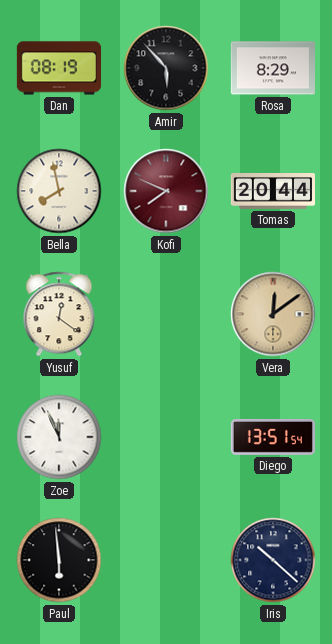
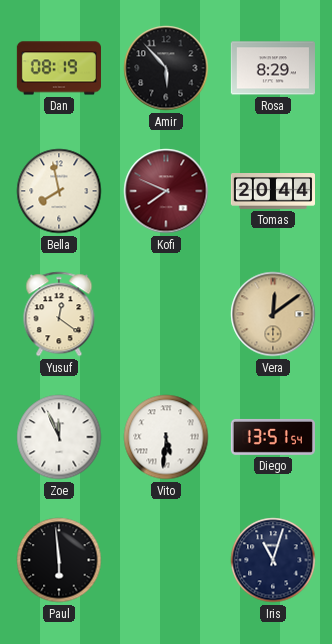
Vito: none -> 5:31 (166, 437)
Iris: 10:22 -> 11:03 (273, 560)
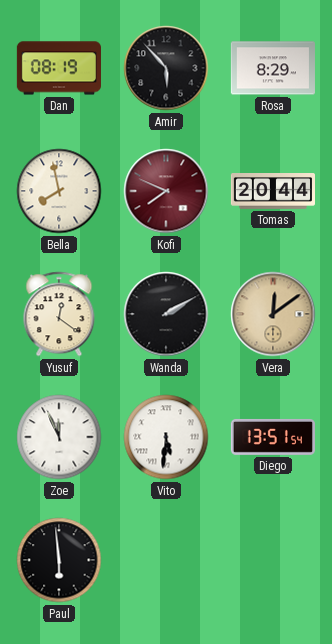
Wanda: none -> 2:10 (166, 314)
Iris: 11:03 -> none (273, 560)
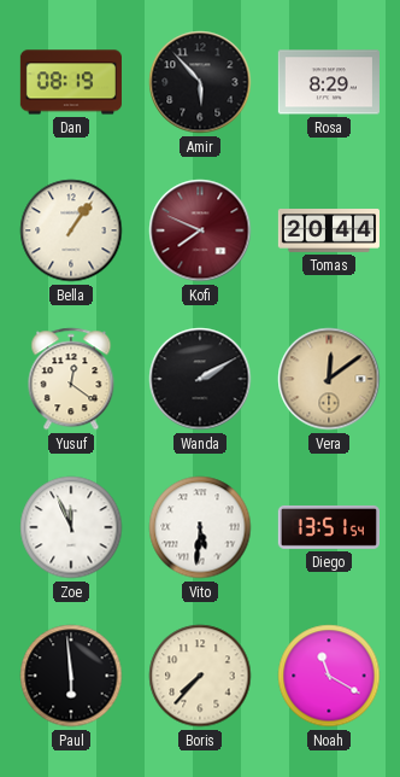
Bella: 7:58 -> 1:06 (71, 230)
Boris: none -> 7:37 (200, 676)
Noah: none -> 11:20 (329, 676)
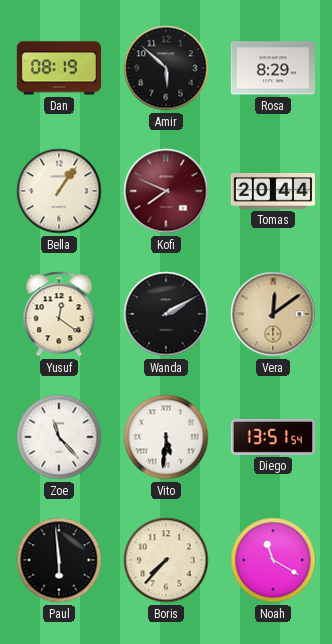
Amir: 5:53 -> 5:52 (166, 68)
Zoe: 11:56 -> 11:23 (59, 437)
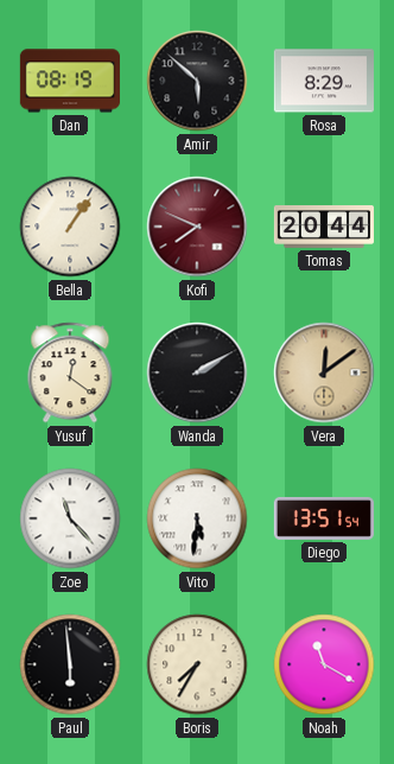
Boris: 7:37 -> 7:35 (197, 664)
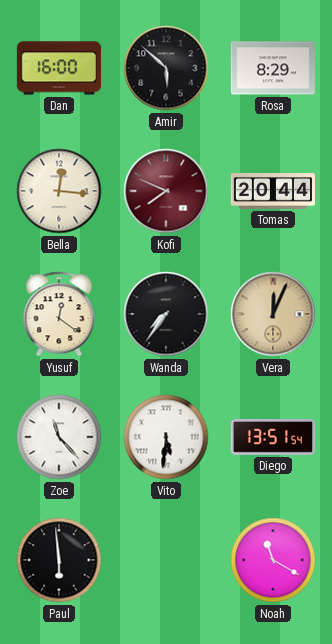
Dan: 08:19 -> 16:00 (58, 68)
Bella: 1:06 -> 12:16 (59, 191)
Wanda: 2:10 -> 7:36 (166, 314)
Vera: 12:09 -> 12:04 (273, 314)
Boris: 7:35 -> none (197, 664)
